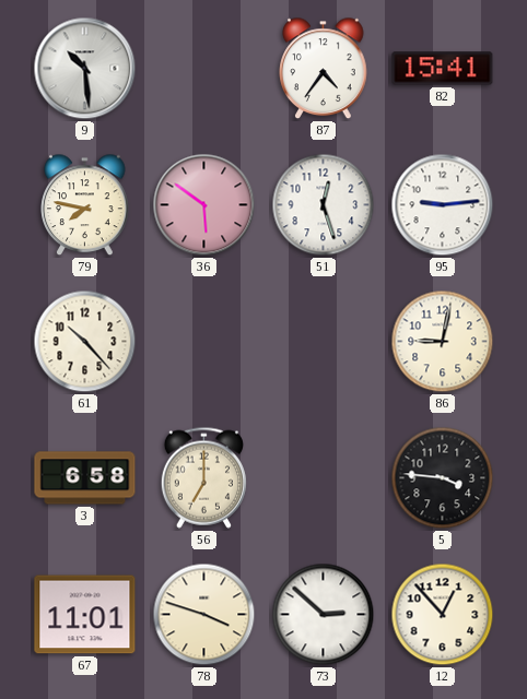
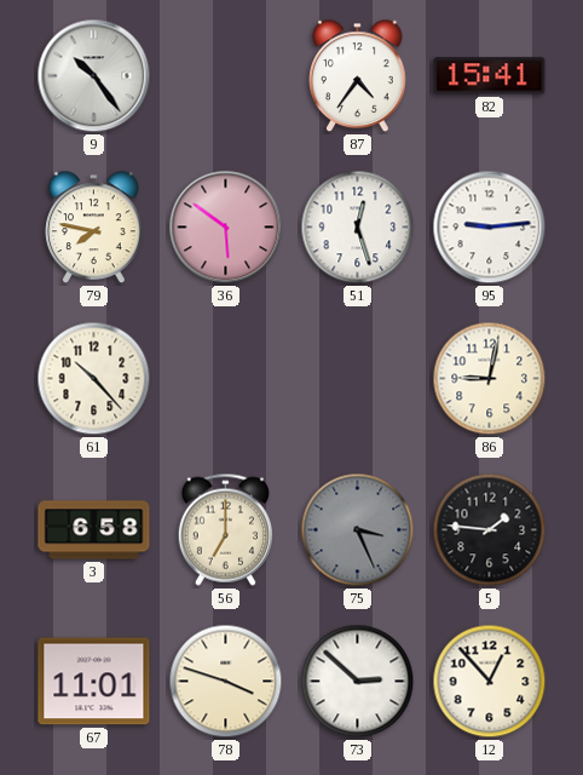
9: 10:29 -> 10:24 (94, 76)
75: none -> 3:26 (358, 530)
5: 3:46 -> 1:46 (490, 530)
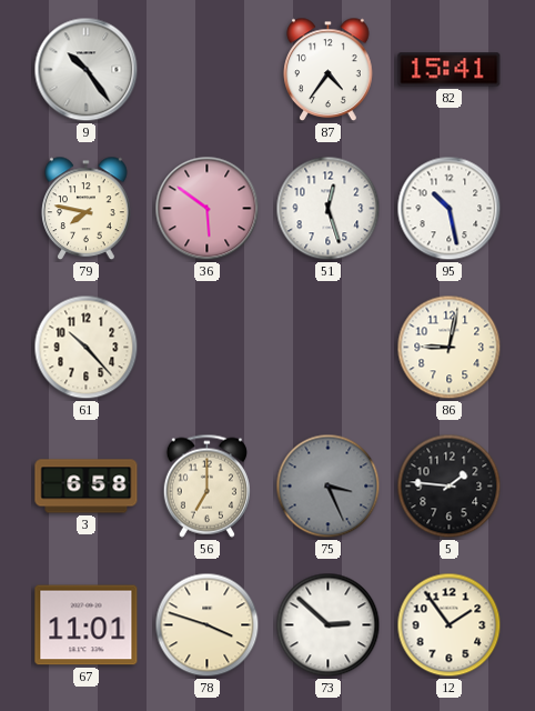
95: 9:14 -> 10:28 (450, 209)
12: 12:53 -> 1:54 (450, 625)
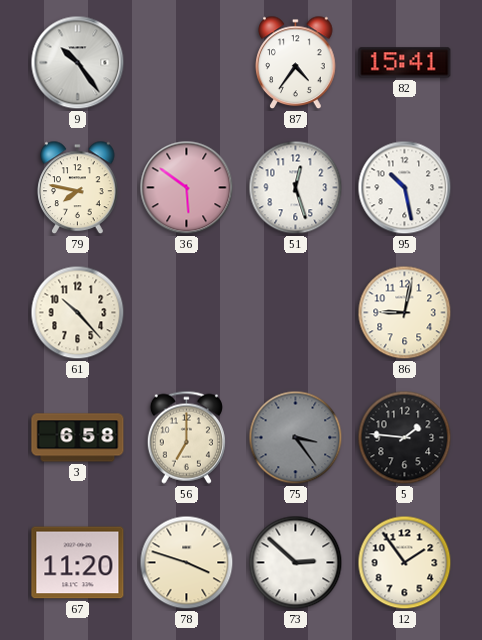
75: 3:26 -> 3:24 (296, 438)
67: 11:01 -> 11:20 (78, 563)
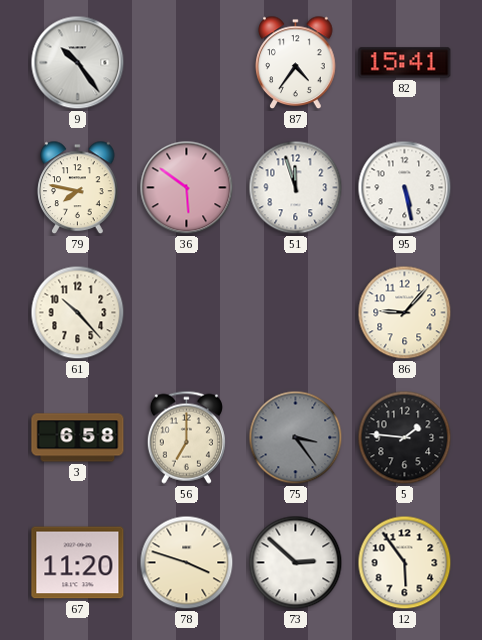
51: 12:27 -> 11:57 (296, 188)
95: 10:28 -> 5:28 (405, 188)
86: 9:02 -> 9:07 (405, 313)
12: 1:54 -> 5:54 (405, 563)
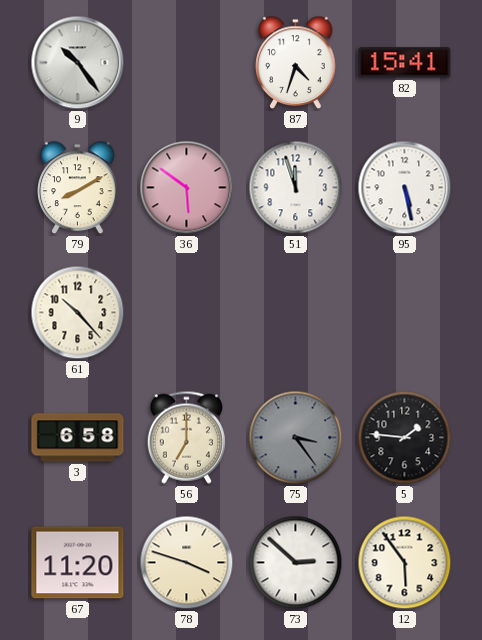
87: 4:36 -> 4:33 (296, 63)
79: 7:47 -> 8:10 (78, 188)
86: 9:07 -> none (405, 313)
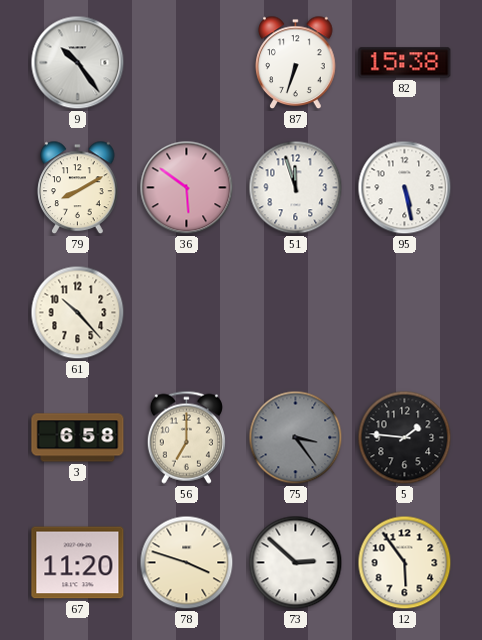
87: 4:33 -> 6:33 (296, 63)
82: 15:41 -> 15:38 (405, 63)
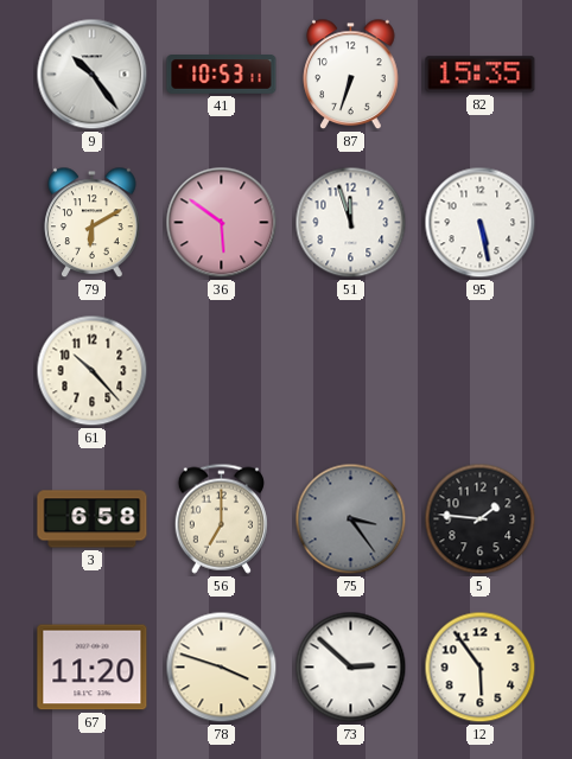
41: none -> 10:53 (222, 75)
82: 15:38 -> 15:35 (481, 75)
79: 8:10 -> 6:10 (93, 223)
